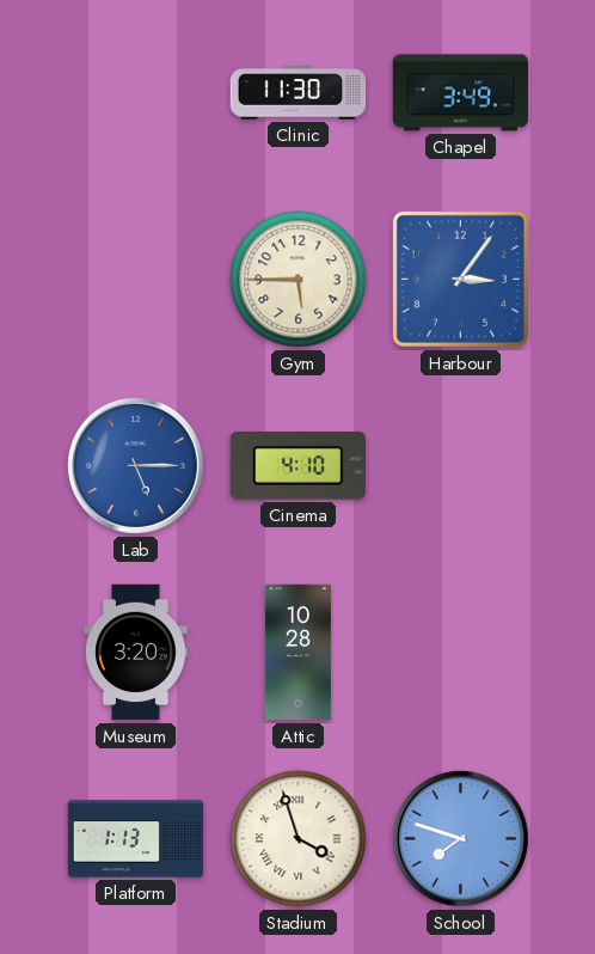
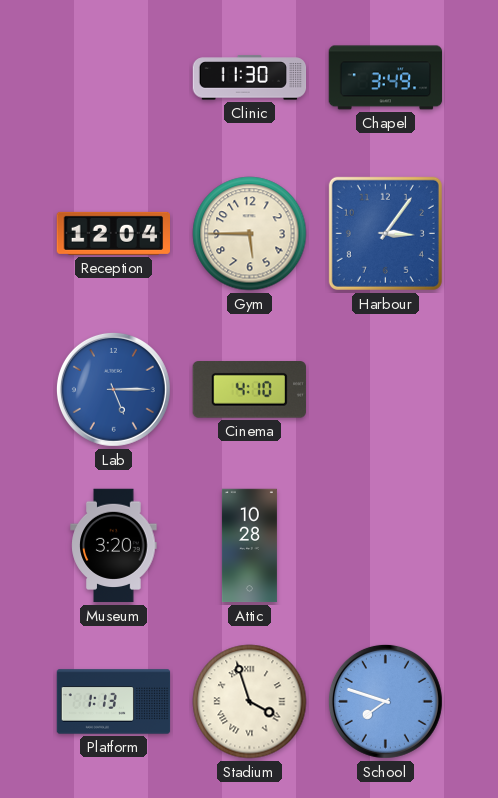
Reception: none -> 12:04 (113, 233)
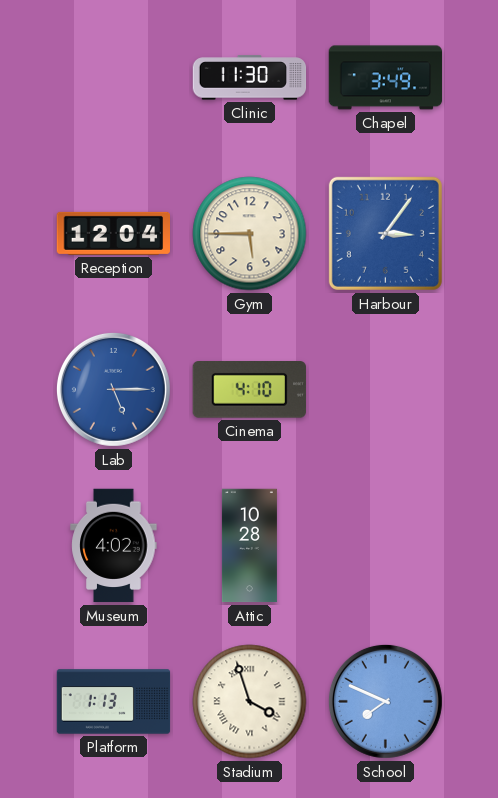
Museum: 3:20 -> 4:02 (114, 546)
School: 7:48 -> 7:49 (385, 701)
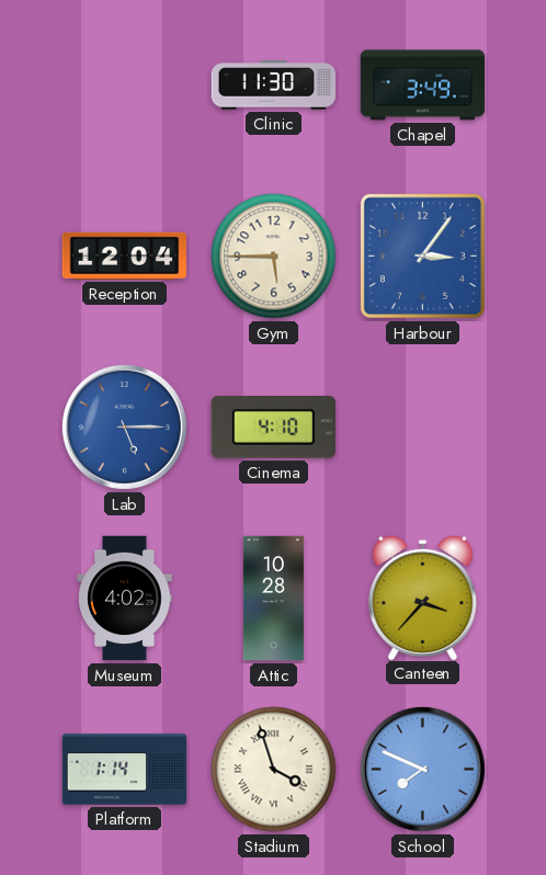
Canteen: none -> 3:37 (423, 596)
Platform: 1:13 -> 1:14 (125, 770)
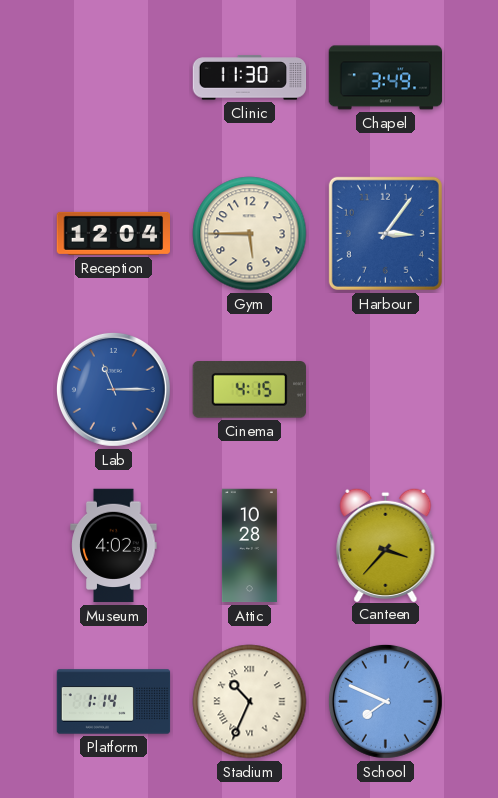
Lab: 5:15 -> 11:15 (113, 389)
Cinema: 4:10 -> 4:15 (249, 390)
Stadium: 3:57 -> 10:34 (250, 702)
